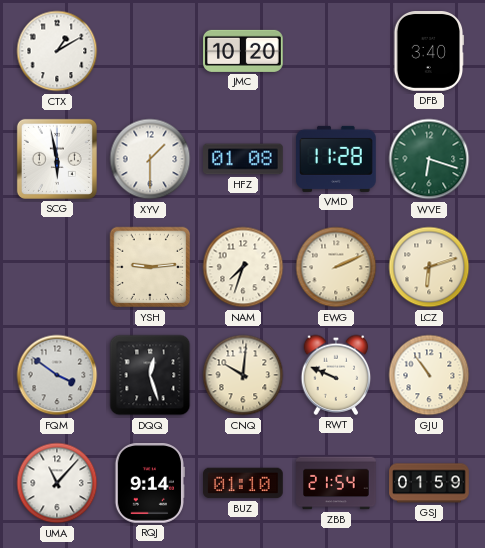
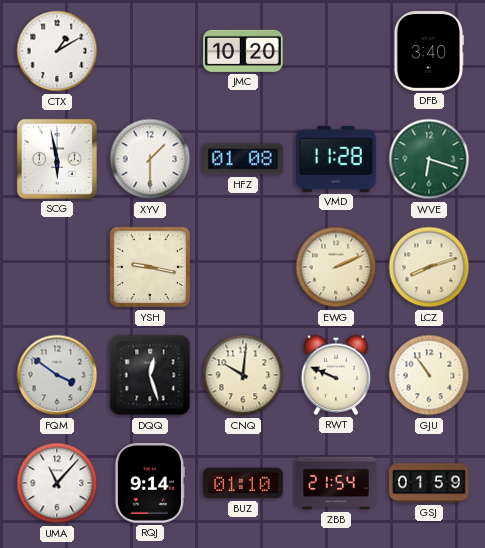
YSH: 9:14 -> 9:17 (150, 267)
NAM: 7:33 -> none (243, 267)
LCZ: 6:12 -> 8:12 (429, 267)
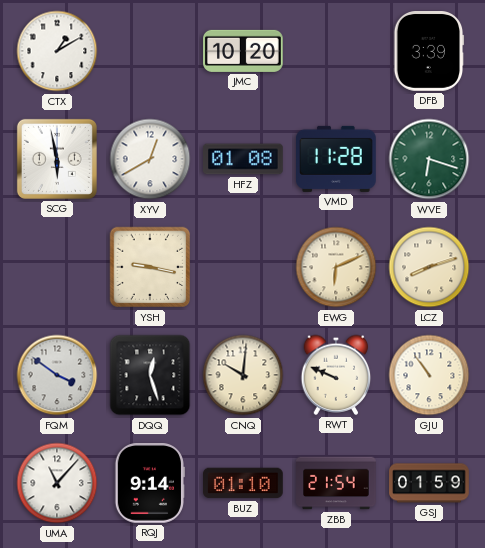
DFB: 3:40 -> 3:39 (429, 52)
XYV: 1:30 -> 12:40 (150, 159)
EWG: 2:11 -> 6:11 (336, 267)
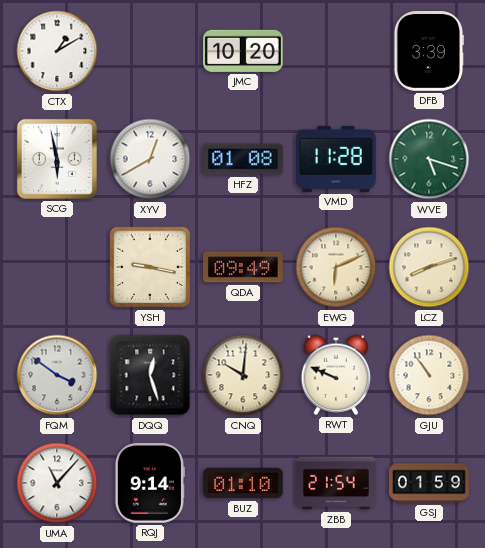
WVE: 6:18 -> 5:18 (429, 159)
QDA: none -> 09:49 (243, 267)
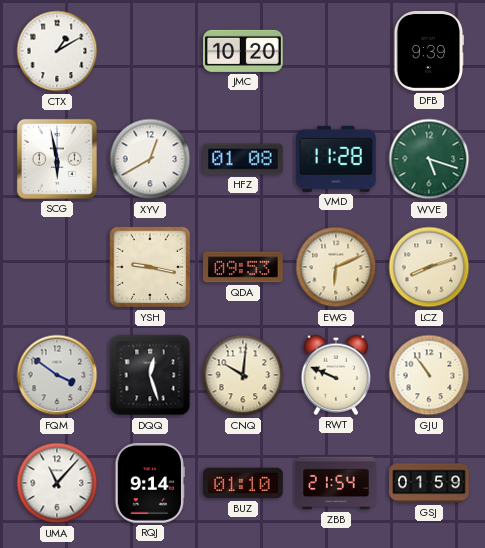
DFB: 3:39 -> 9:39 (429, 52)
QDA: 09:49 -> 09:53 (243, 267)
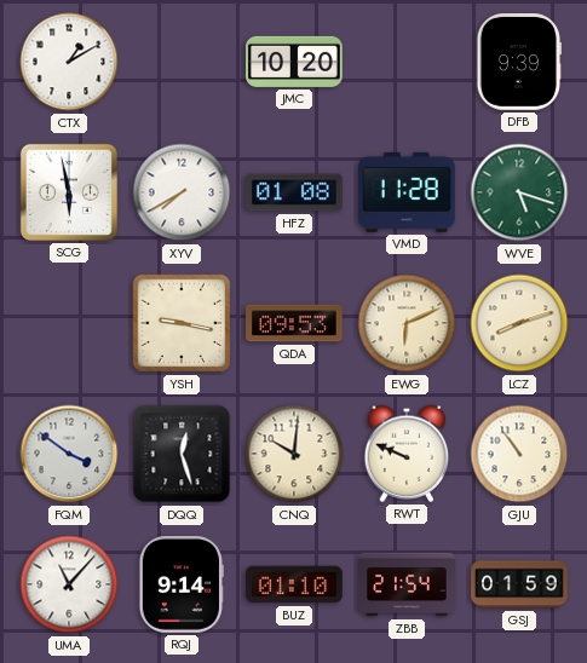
XYV: 12:40 -> 7:40 (182, 192)
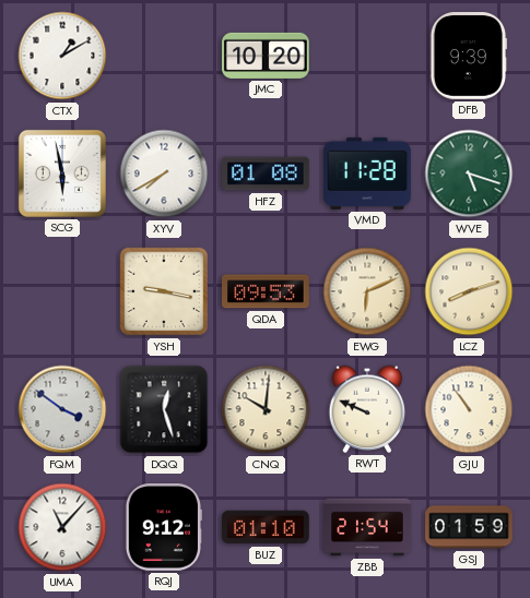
RQJ: 9:14 -> 9:12 (164, 528)
